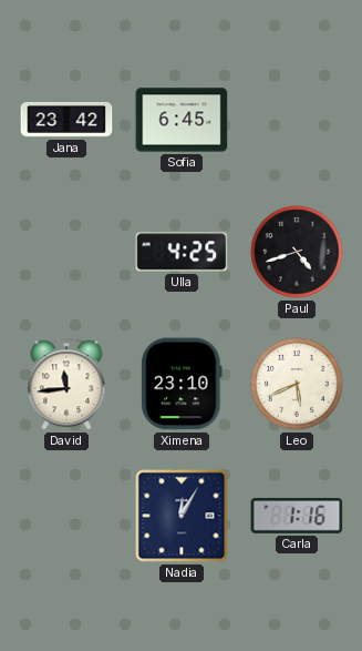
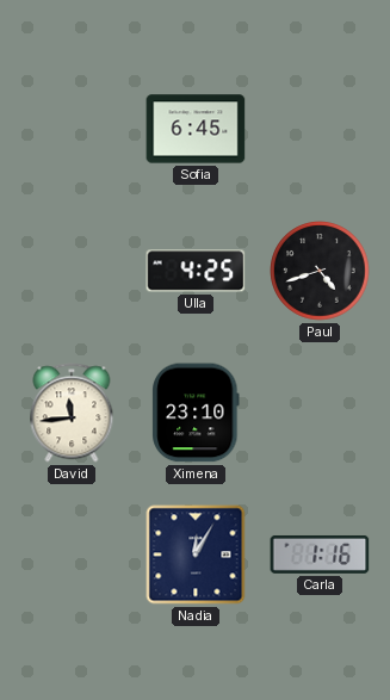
Jana: 23:42 -> none (66, 120)
Leo: 5:41 -> none (297, 384)
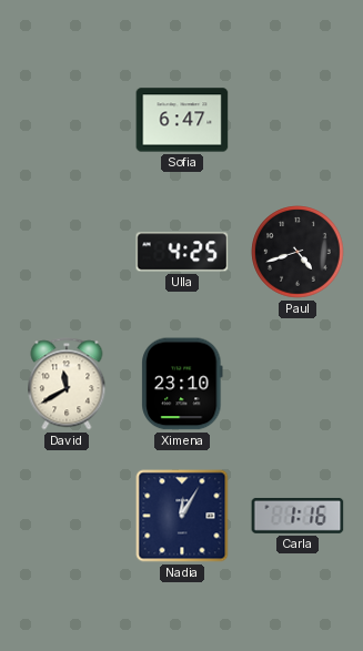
Sofia: 6:45 -> 6:47 (182, 120)
David: 11:44 -> 11:40 (67, 384)
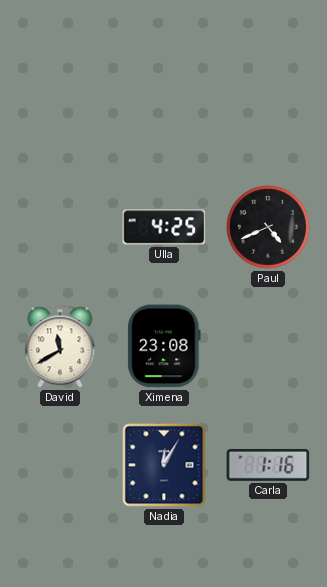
Sofia: 6:47 -> none (182, 120)
Paul: 4:42 -> 4:41 (268, 227)
Ximena: 23:10 -> 23:08 (164, 346)
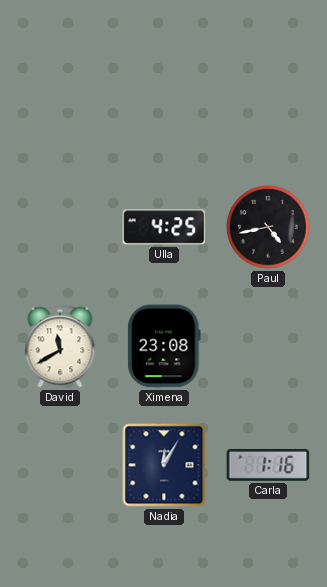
Paul: 4:41 -> 4:43 (268, 227)
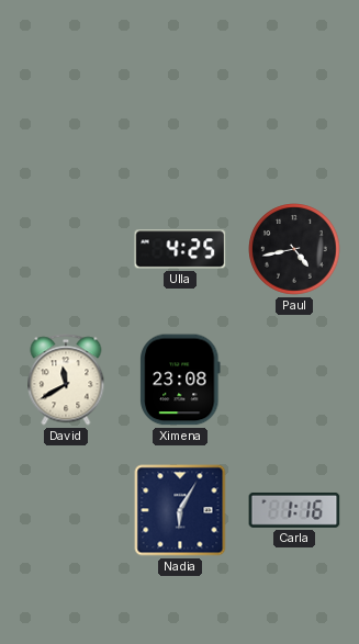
Nadia: 12:05 -> 6:05 (180, 510)
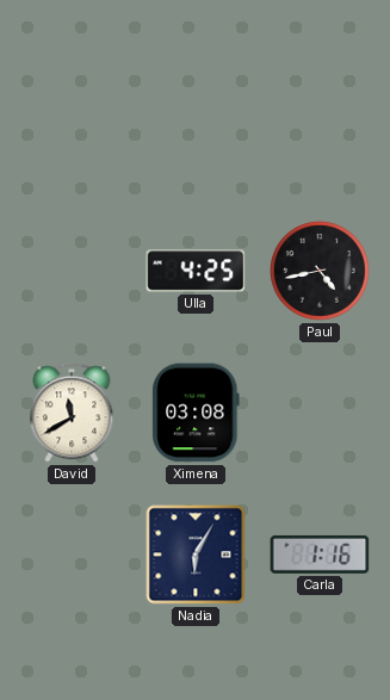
Ximena: 23:08 -> 03:08 (196, 413)
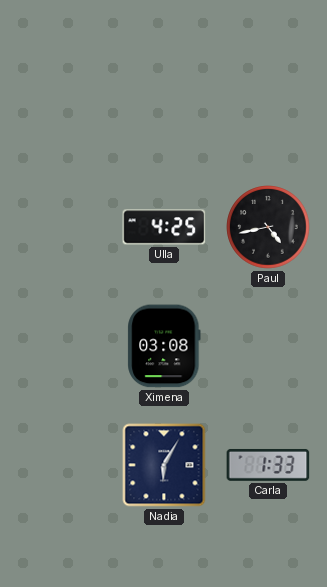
David: 11:40 -> none (72, 413)
Carla: 1:16 -> 1:33 (268, 465)
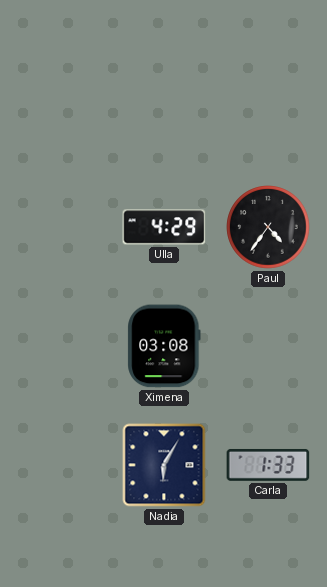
Ulla: 4:25 -> 4:29 (164, 227)
Paul: 4:43 -> 4:36 (268, 227)
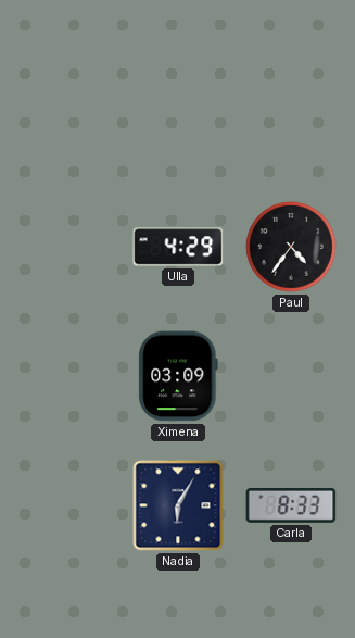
Ximena: 03:08 -> 03:09 (178, 376)
Carla: 1:33 -> 8:33 (291, 505)
